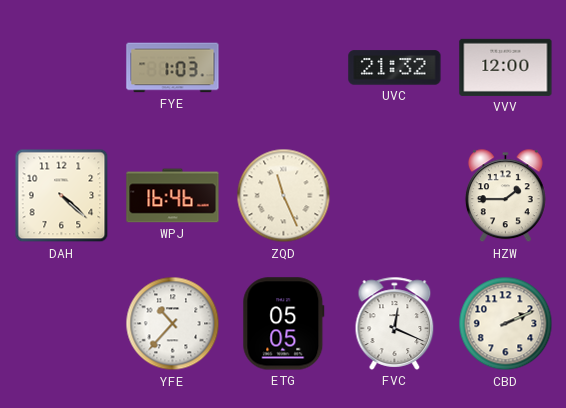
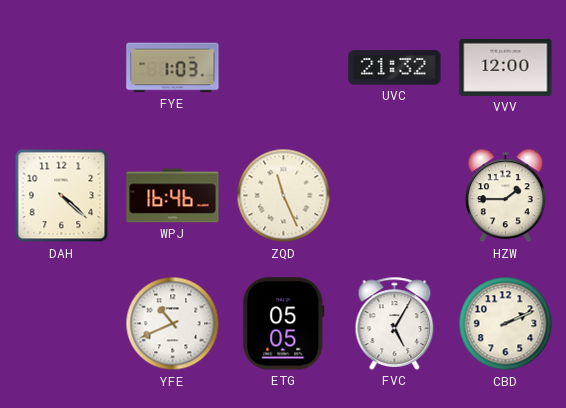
YFE: 10:37 -> 10:41 (173, 324)
FVC: 12:19 -> 5:05 (395, 323)
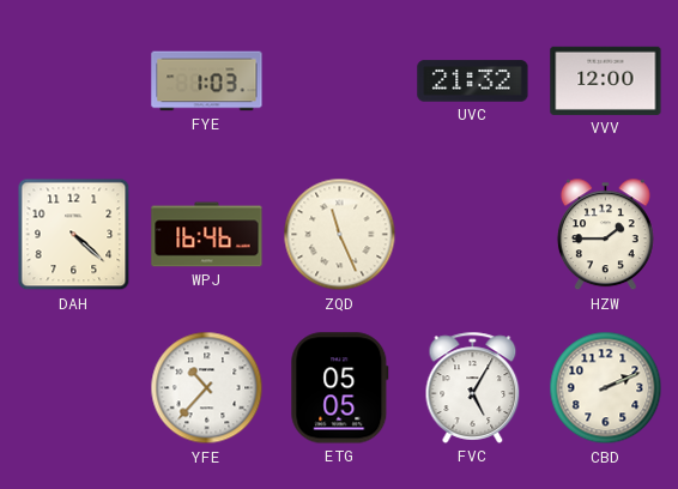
YFE: 10:41 -> 10:37 (207, 388)
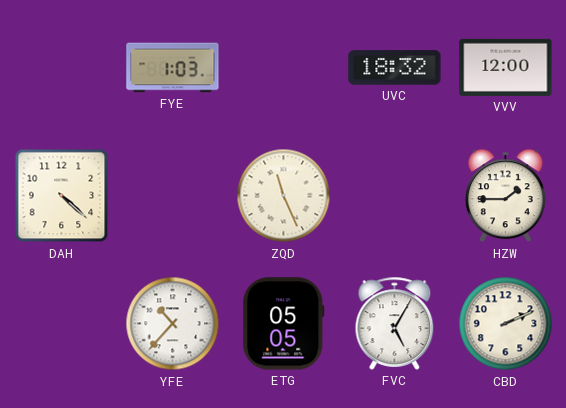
UVC: 21:32 -> 18:32 (395, 68)
WPJ: 16:46 -> none (207, 235)
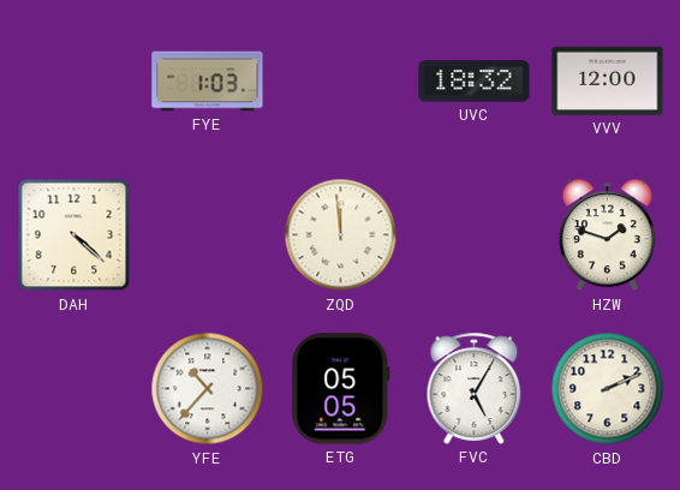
ZQD: 11:26 -> 11:59 (341, 235)
HZW: 1:45 -> 1:48 (607, 235)
